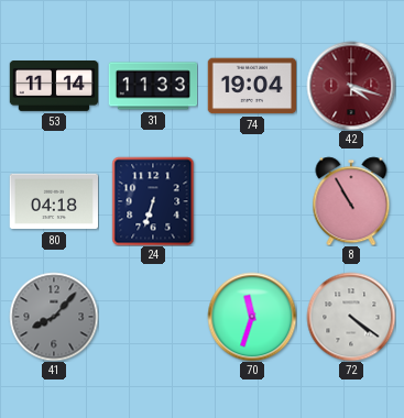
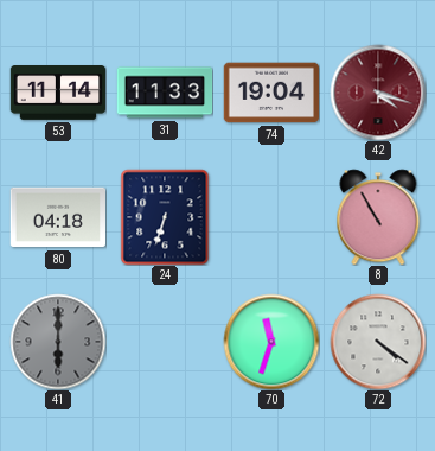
41: 8:07 -> 6:00 (58, 342)
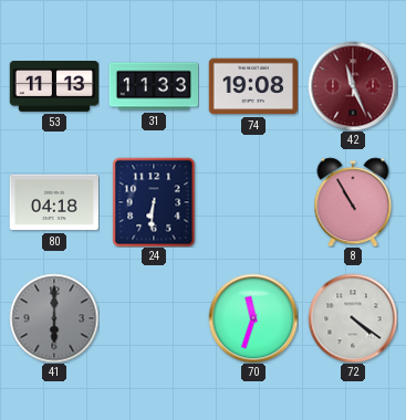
53: 11:14 -> 11:13 (54, 87)
74: 19:04 -> 19:08 (252, 86)
42: 4:18 -> 11:26 (353, 86)
24: 6:33 -> 6:31 (154, 202)
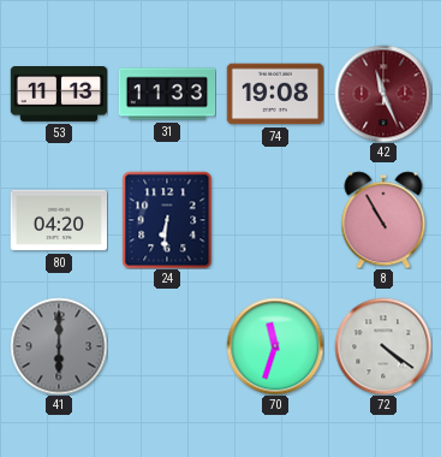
80: 04:18 -> 04:20 (58, 220)
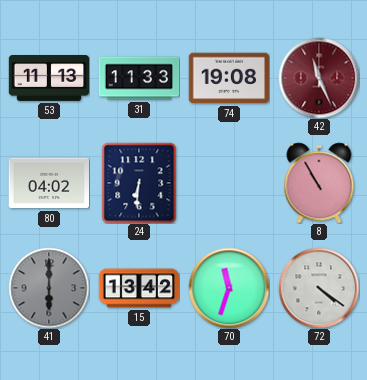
80: 04:20 -> 04:02 (48, 183)
15: none -> 13:42 (139, 288)
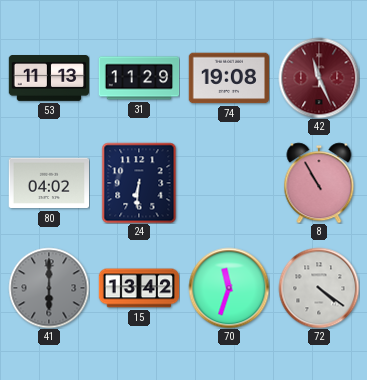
31: 11:33 -> 11:29 (139, 78)
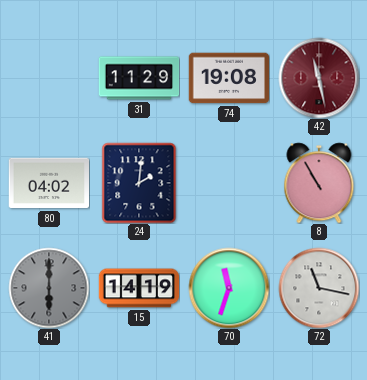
53: 11:13 -> none (49, 79)
42: 11:26 -> 11:28 (319, 78)
24: 6:31 -> 2:01 (139, 183)
15: 13:42 -> 14:19 (139, 288)
72: 4:21 -> 11:17 (319, 288)
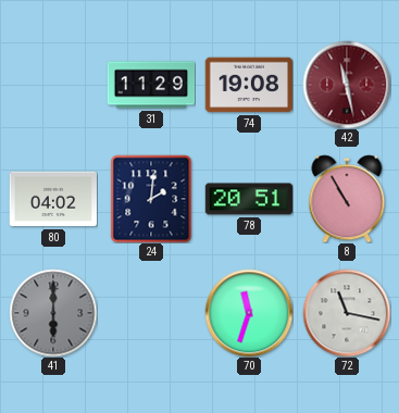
78: none -> 20:51 (249, 199)
15: 14:19 -> none (139, 288)
